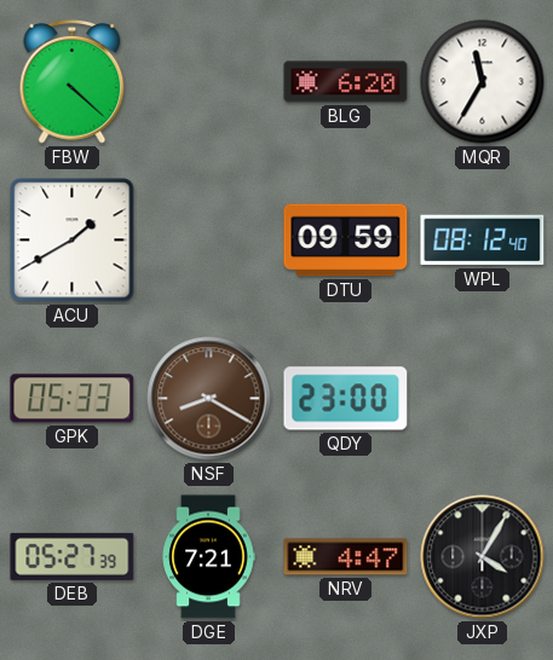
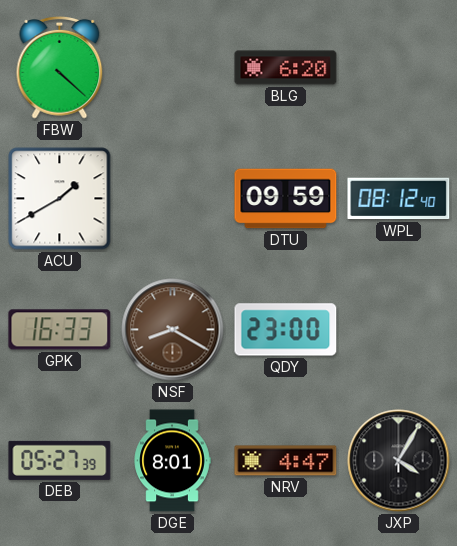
MQR: 11:35 -> none (483, 82)
GPK: 05:33 -> 16:33 (60, 330)
DGE: 7:21 -> 8:01 (172, 461)
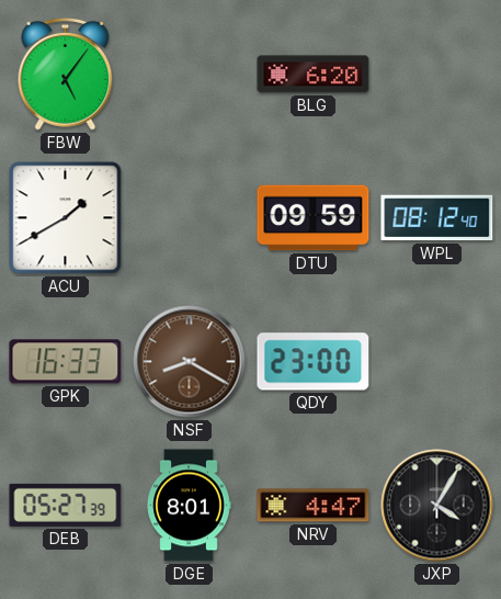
FBW: 4:22 -> 5:06 (66, 74)
